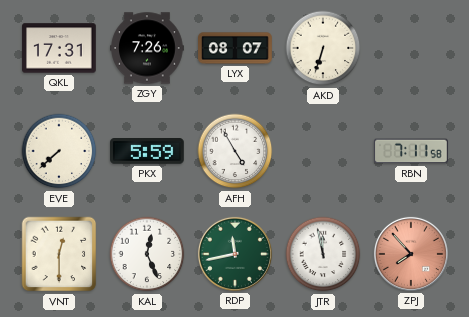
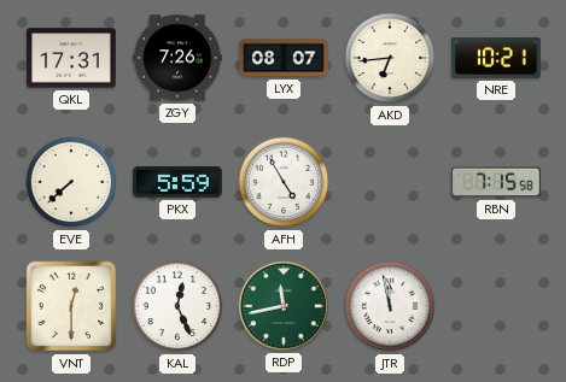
AKD: 6:33 -> 6:44 (390, 58)
NRE: none -> 10:21 (497, 58)
RBN: 7:11 -> 7:15 (497, 182)
ZPJ: 7:53 -> none (411, 254)
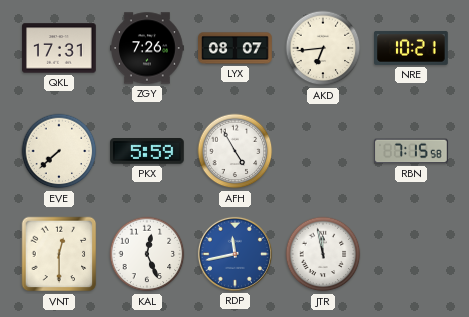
RDP dial: green -> blue (235, 254)
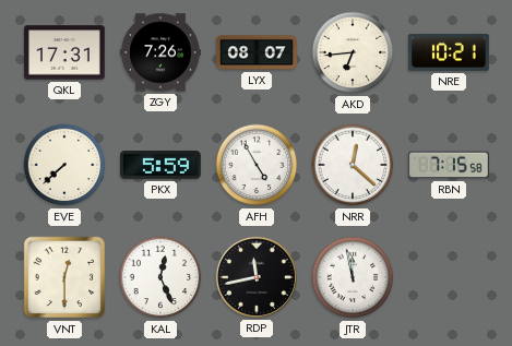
NRR: none -> 12:22 (353, 165)
RDP dial: blue -> black (257, 277)
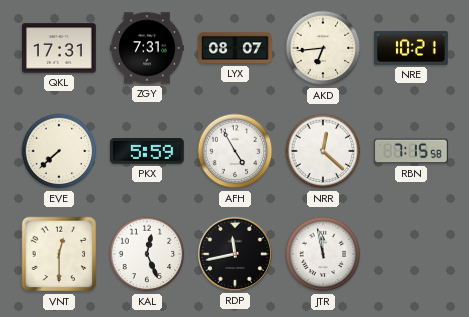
ZGY: 7:26 -> 7:31 (147, 48)
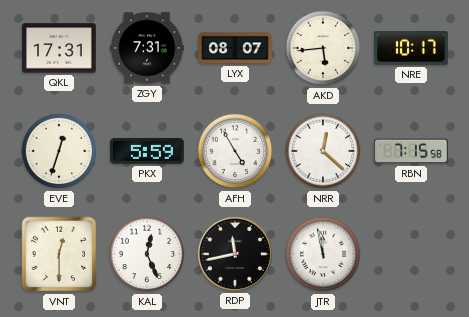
AKD: 6:44 -> 5:44 (323, 48)
NRE: 10:21 -> 10:17 (412, 48)
EVE: 7:38 -> 12:33 (59, 151)
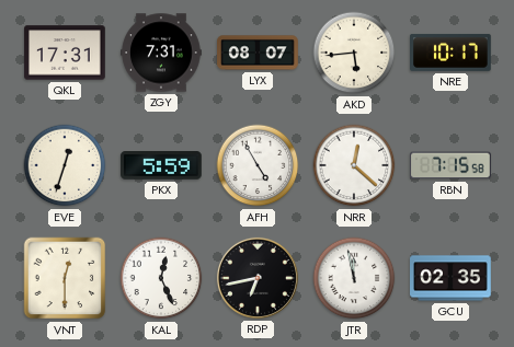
RDP: 11:43 -> 6:43 (258, 278)
GCU: none -> 02:35 (452, 278)
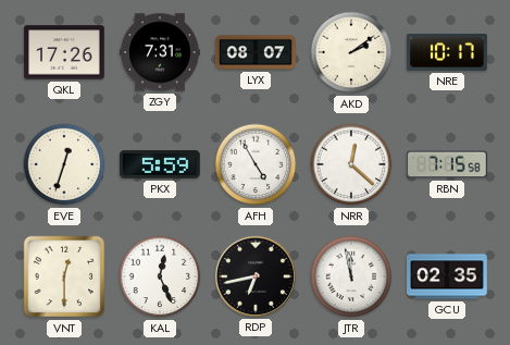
QKL: 17:31 -> 17:26 (64, 52)
AKD: 5:44 -> 2:09 (351, 52)
